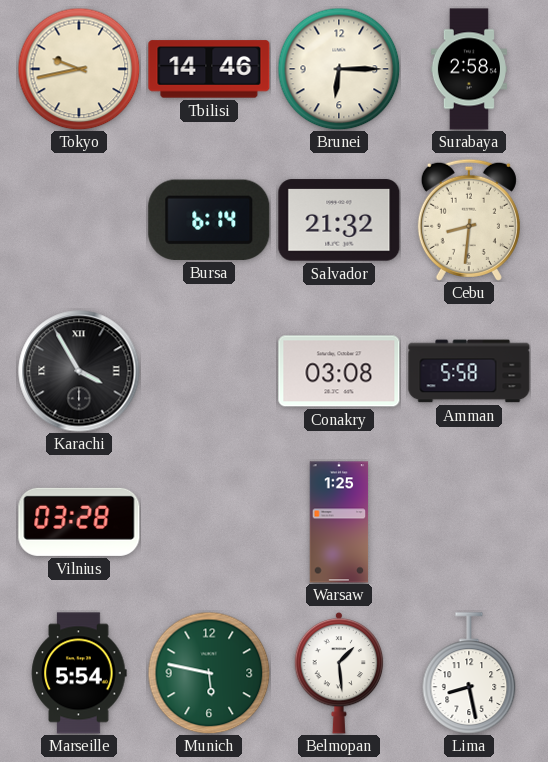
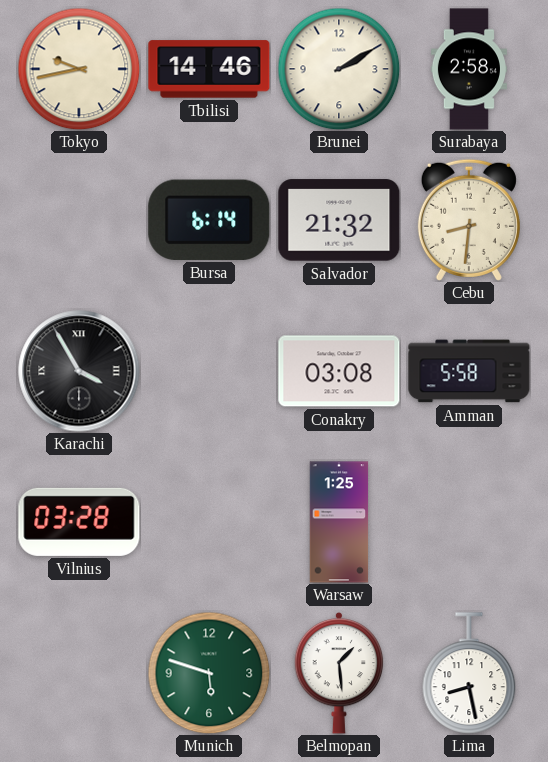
Brunei: 6:15 -> 2:10 (339, 69)
Marseille: 5:54 -> none (79, 673)
Munich: 5:47 -> 5:48 (209, 673)
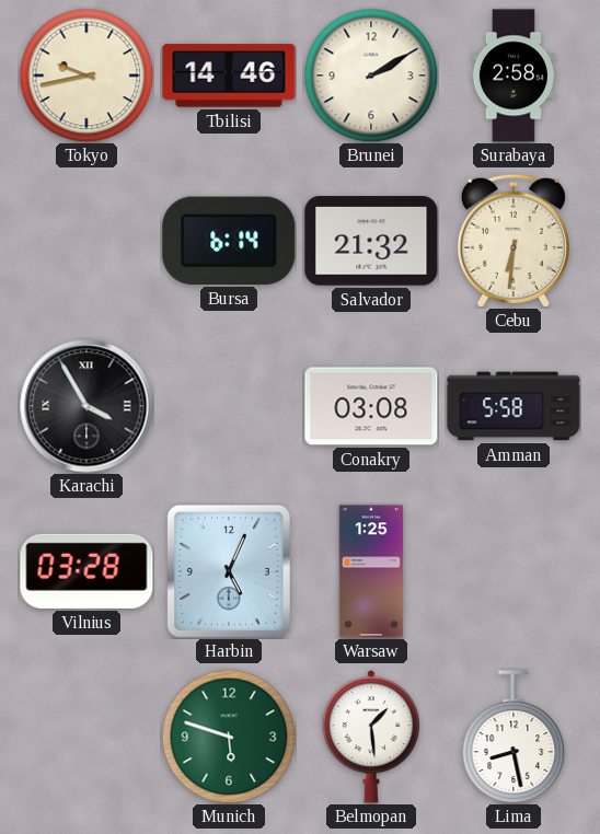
Cebu: 8:31 -> 6:31 (514, 241)
Harbin: none -> 5:04 (229, 571)
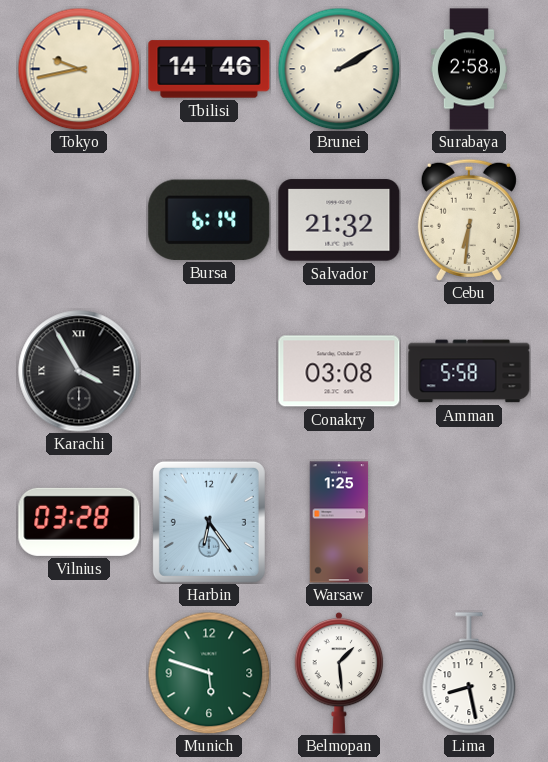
Harbin: 5:04 -> 6:24 (209, 522)
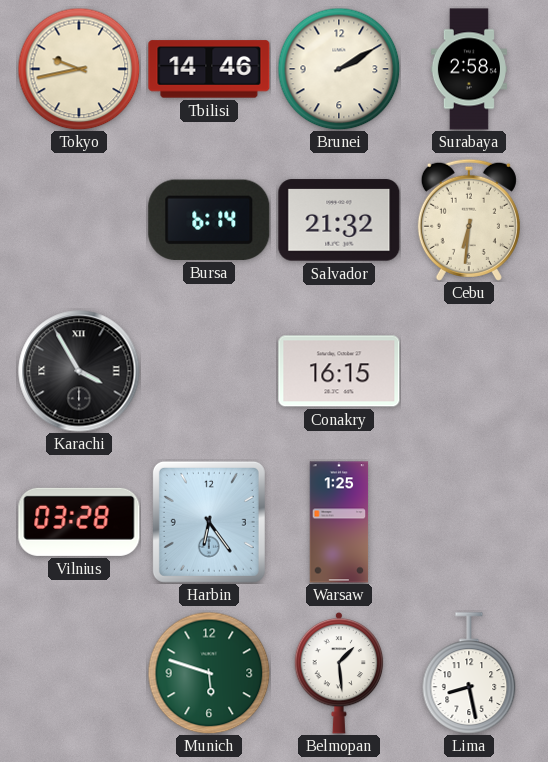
Conakry: 03:08 -> 16:15 (339, 371)
Amman: 5:58 -> none (469, 371)
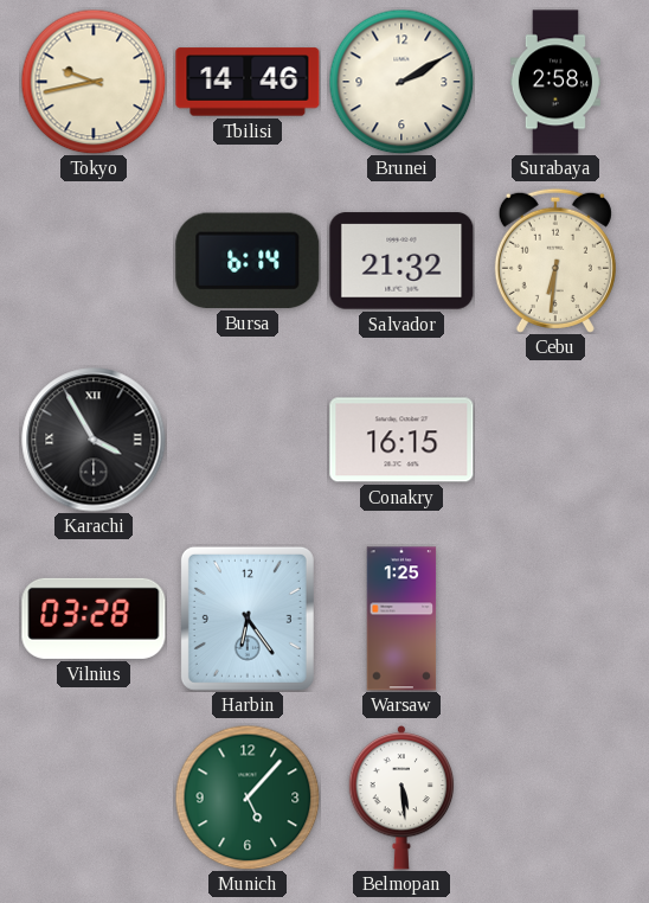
Munich: 5:48 -> 5:07 (248, 798)
Belmopan: 1:29 -> 5:29 (401, 798)
Lima: 8:28 -> none (469, 673)
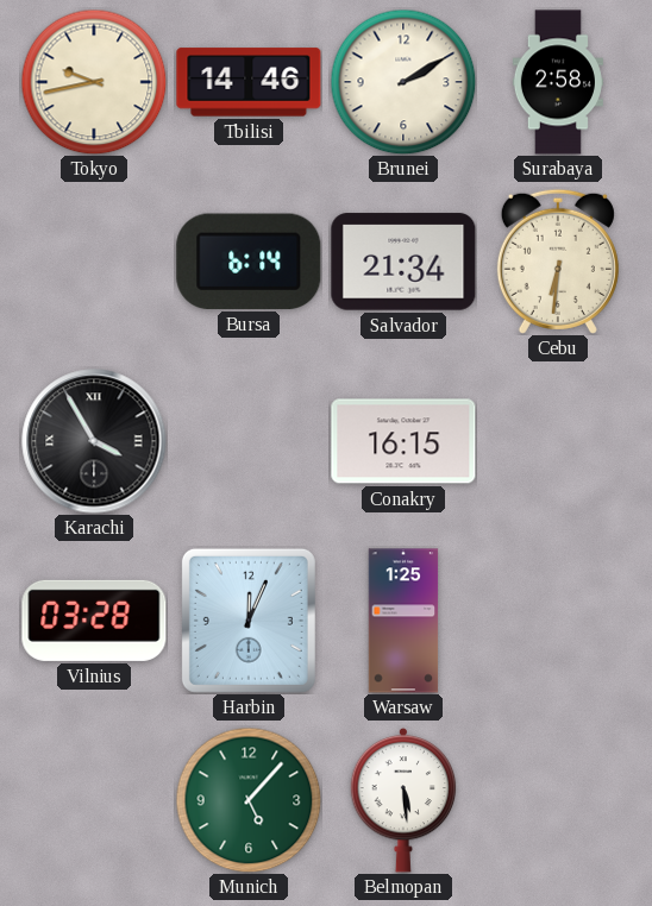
Salvador: 21:32 -> 21:34 (403, 262)
Harbin: 6:24 -> 12:04 (249, 621)
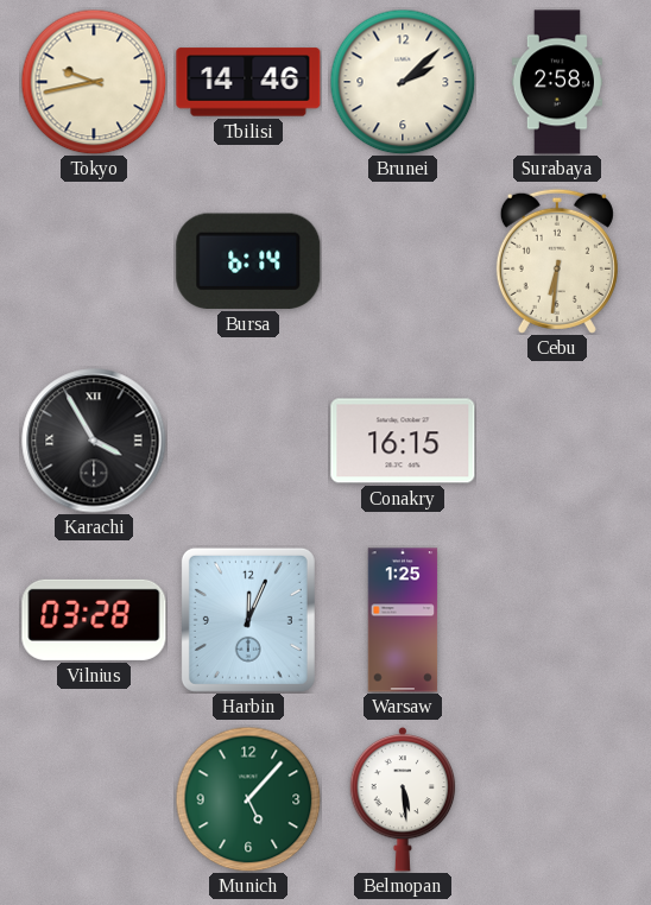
Brunei: 2:10 -> 2:08 (403, 82)
Salvador: 21:34 -> none (403, 262)
